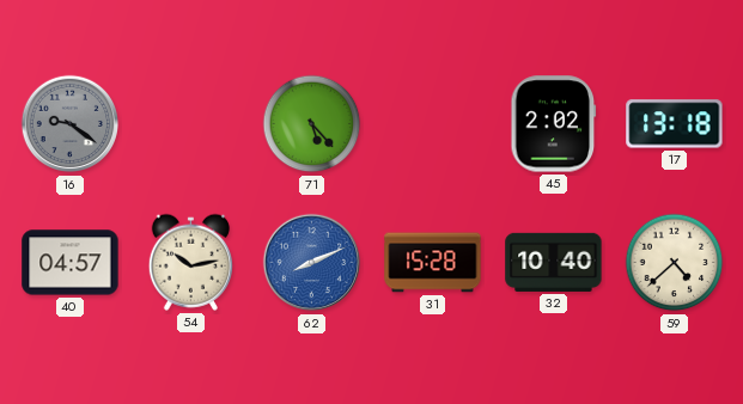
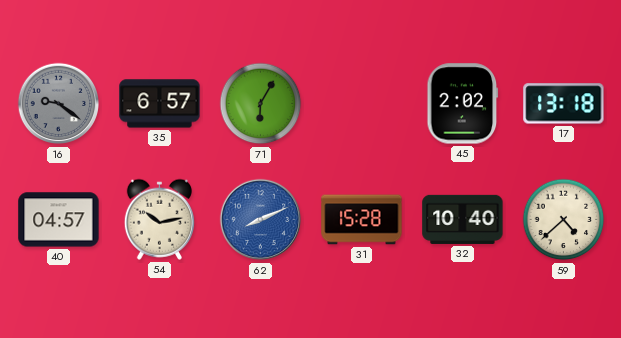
35: none -> 6:57 (160, 104)
71: 5:23 -> 6:05 (261, 104)
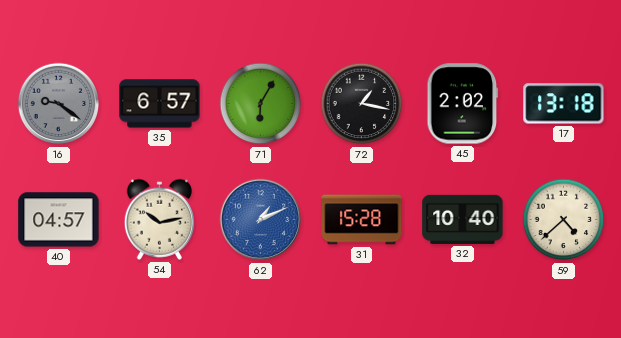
72: none -> 1:17 (362, 104)
62: 8:11 -> 1:11 (261, 220)
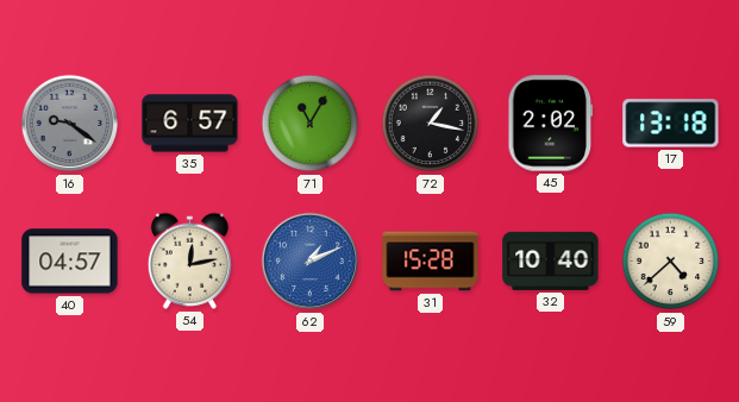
71: 6:05 -> 11:05 (311, 124)
54: 10:13 -> 12:13 (189, 260)
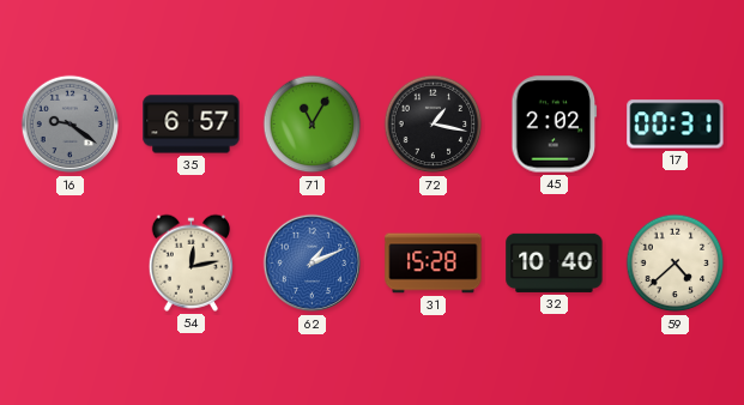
17: 13:18 -> 00:31 (676, 125)
40: 04:57 -> none (70, 262)
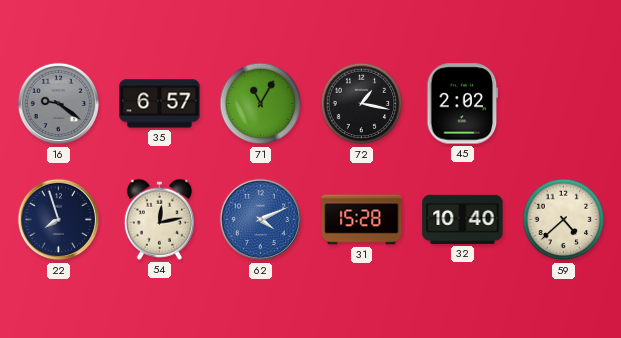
17: 00:31 -> none (676, 125)
22: none -> 7:57 (59, 220)
62: 1:11 -> 4:11 (261, 220)
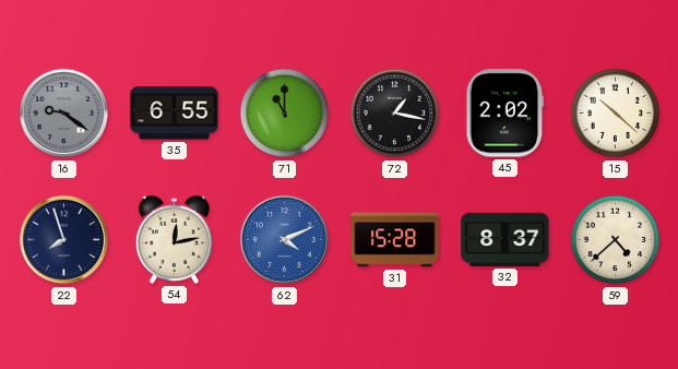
35: 6:57 -> 6:55 (175, 114)
71: 11:05 -> 11:00 (285, 114)
15: none -> 10:22 (616, 114)
32: 10:40 -> 8:37 (505, 239)
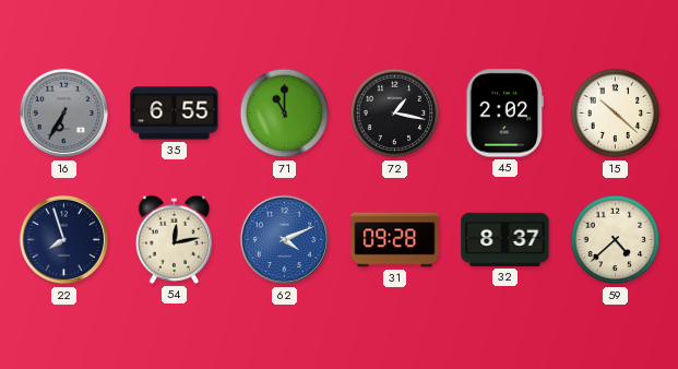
16: 9:21 -> 6:35 (64, 114)
31: 15:28 -> 09:28 (395, 240)
